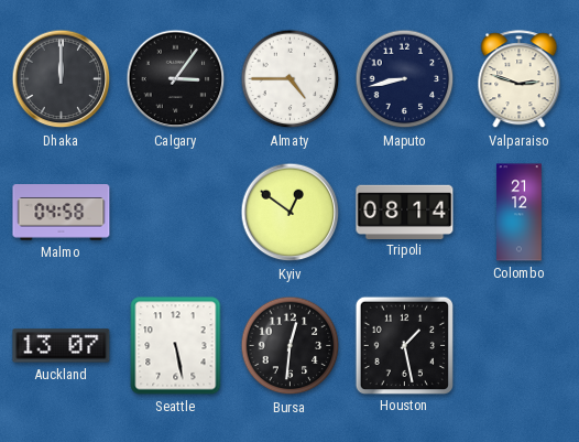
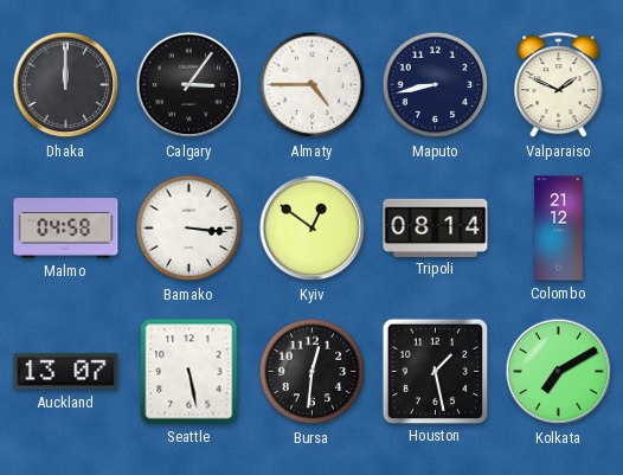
Valparaiso: 2:48 -> 1:49 (559, 85)
Bamako: none -> 3:16 (190, 229)
Kolkata: none -> 7:10 (559, 372)
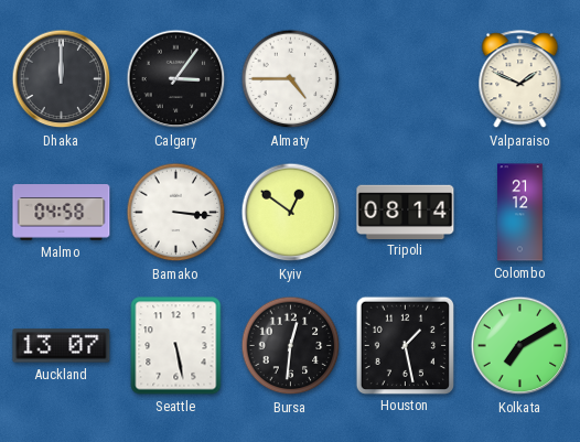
Maputo: 8:43 -> none (436, 85)
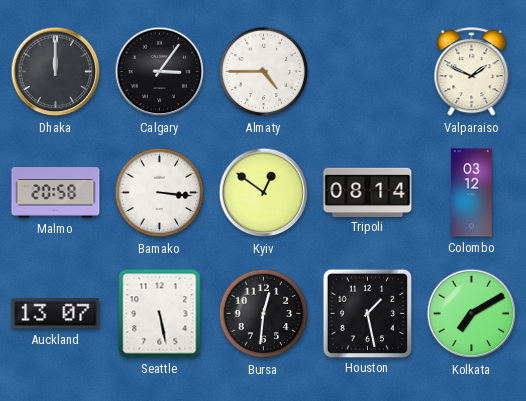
Malmo: 04:58 -> 20:58 (56, 193)
Colombo: 21:12 -> 03:12 (472, 193)
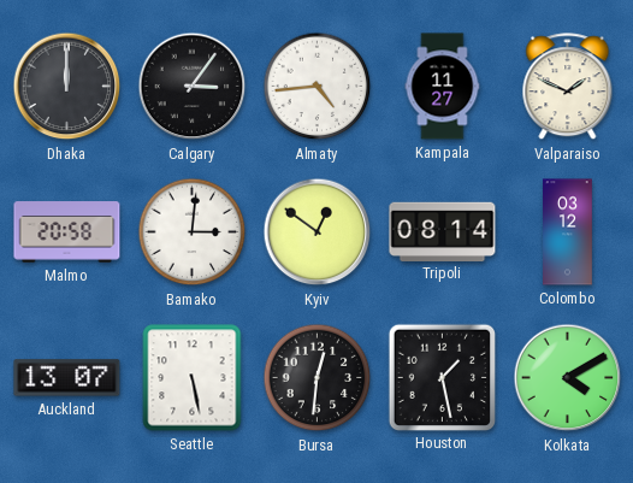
Almaty: 4:45 -> 4:44 (318, 87)
Kampala: none -> 11:27 (443, 87)
Bamako: 3:16 -> 3:01 (193, 232)
Kolkata: 7:10 -> 4:10 (568, 378)
